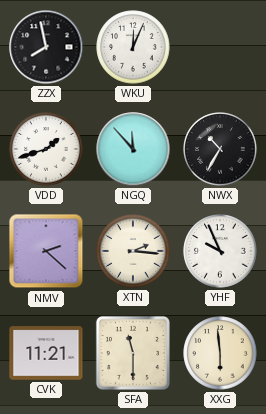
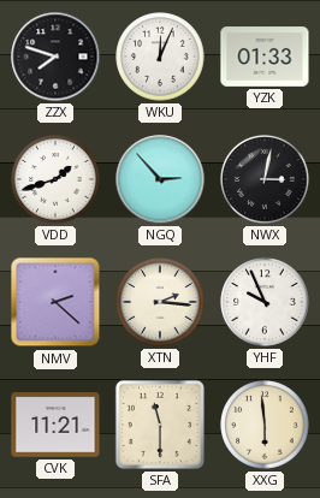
ZZX: 7:58 -> 7:48 (55, 57)
YZK: none -> 01:33 (265, 57)
NGQ: 11:53 -> 2:53 (160, 179)
NWX: 10:35 -> 3:02 (265, 179)
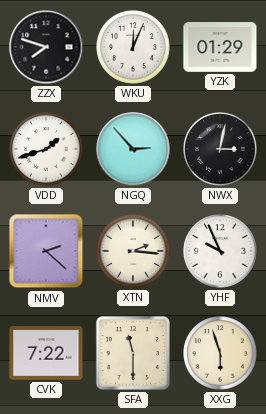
YZK: 01:33 -> 01:29 (220, 47)
CVK: 11:21 -> 7:22 (46, 353)
XXG: 5:59 -> 5:57 (220, 353)
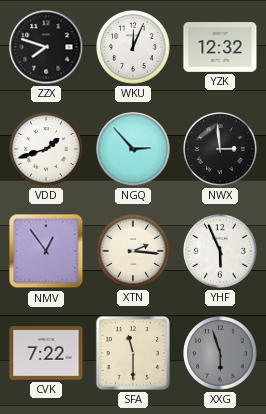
YZK: 01:29 -> 12:32 (220, 47)
NWX: 3:02 -> 2:59 (220, 149)
NMV: 2:22 -> 12:54 (46, 251)
YHF: 9:56 -> 5:56 (220, 251)
XXG dial: cream -> grey (220, 353)
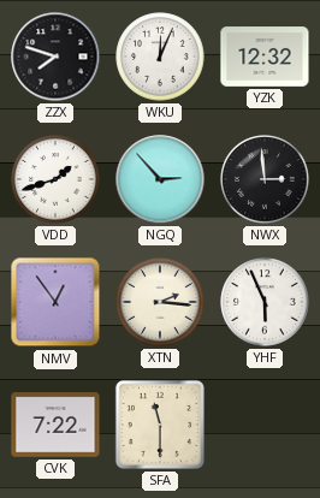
XXG: 5:57 -> none (220, 353)
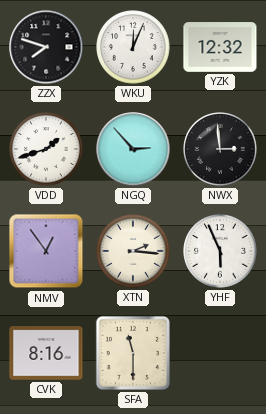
CVK: 7:22 -> 8:16 (46, 353)
